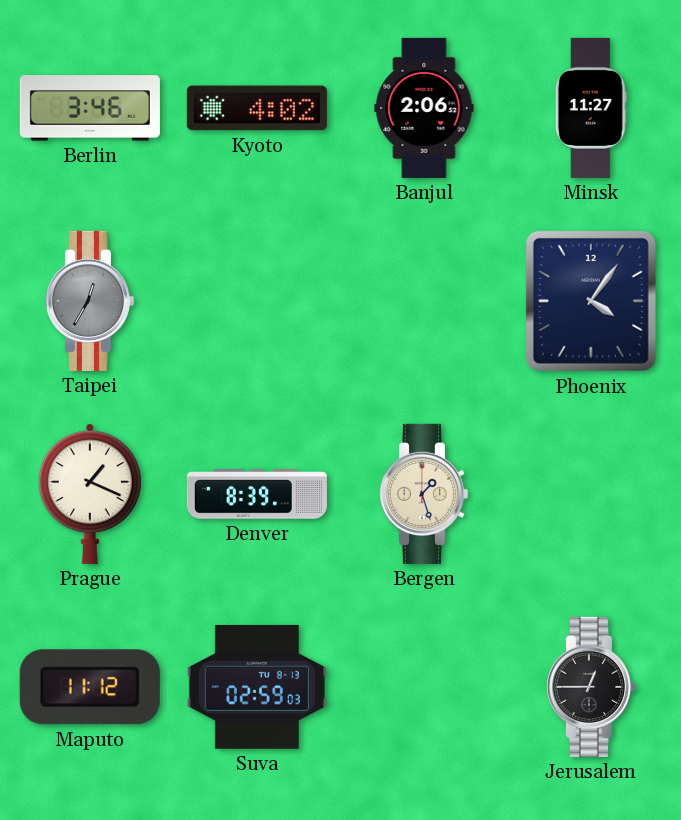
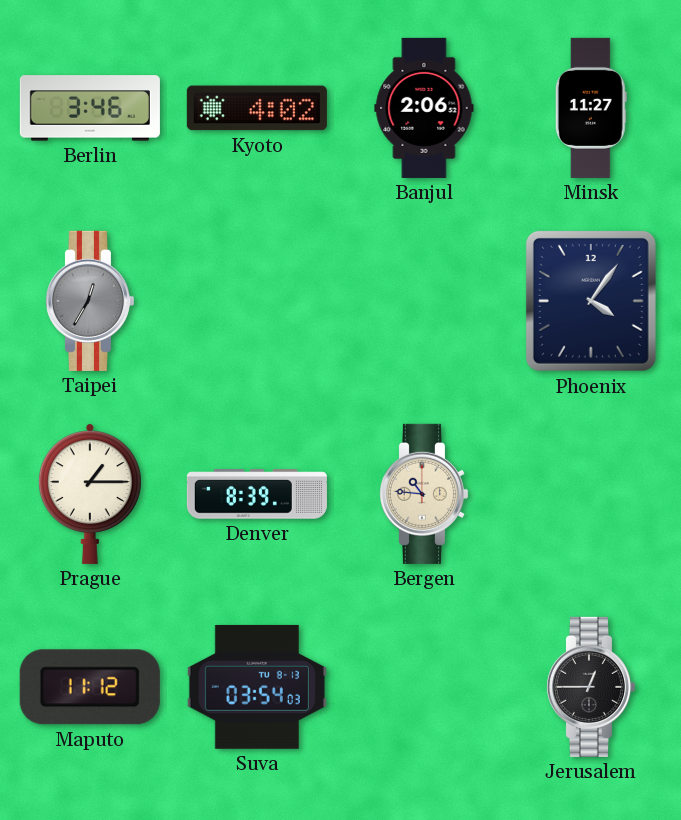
Prague: 1:19 -> 1:15 (90, 494)
Bergen: 1:27 -> 10:46 (423, 494)
Suva: 02:59 -> 03:54 (257, 687)
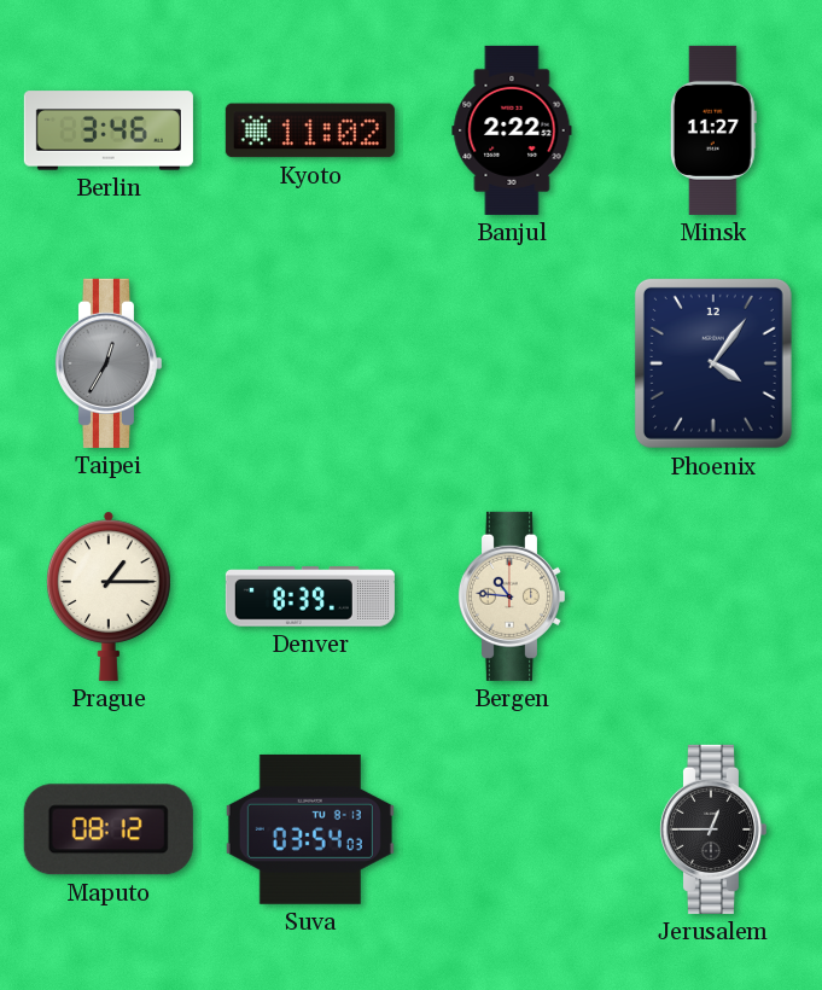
Kyoto: 4:02 -> 11:02 (310, 130)
Banjul: 2:06 -> 2:22 (512, 130)
Maputo: 11:12 -> 08:12 (109, 829)
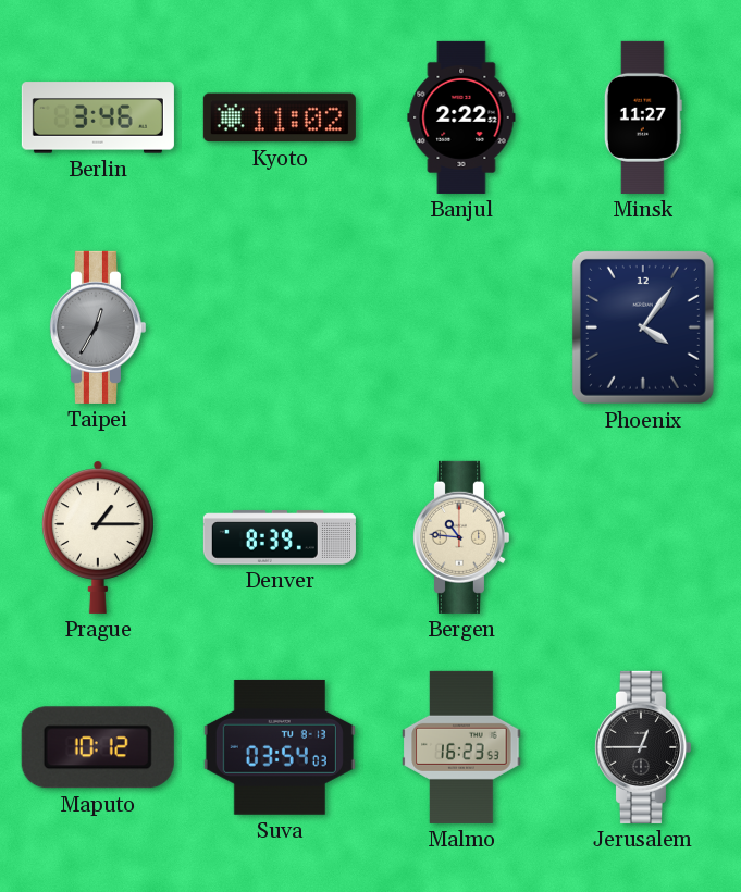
Maputo: 08:12 -> 10:12 (98, 747)
Malmo: none -> 16:23 (461, 747)
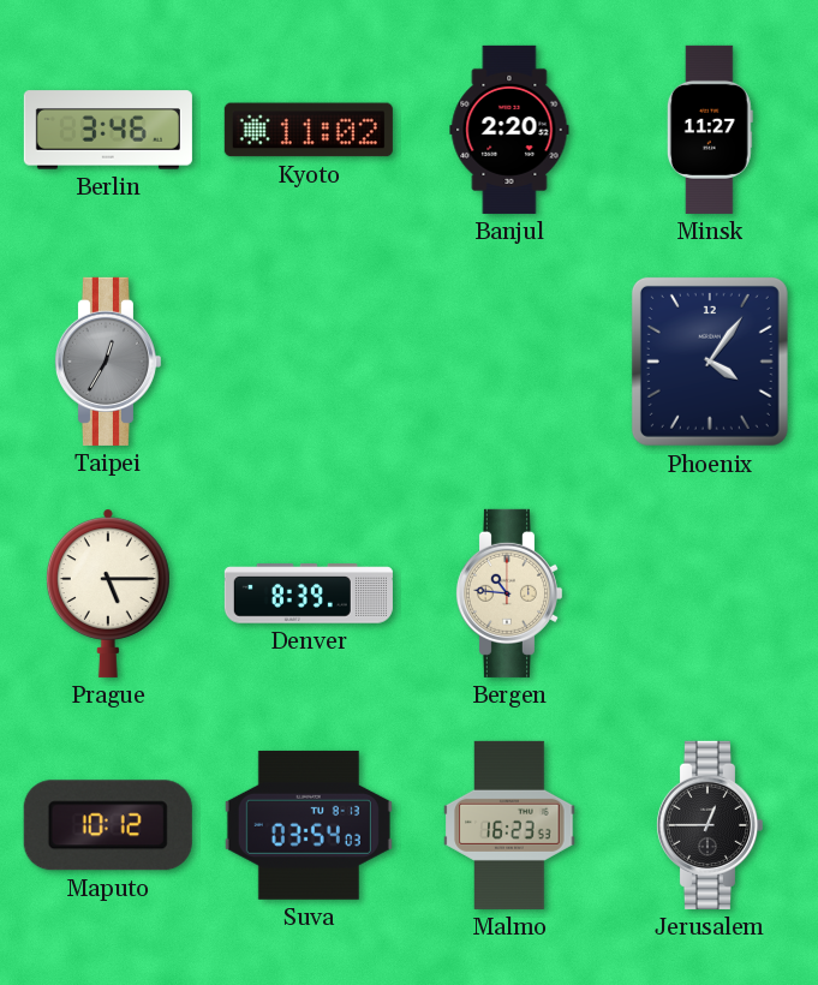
Banjul: 2:22 -> 2:20 (509, 130)
Prague: 1:15 -> 5:15 (108, 593)
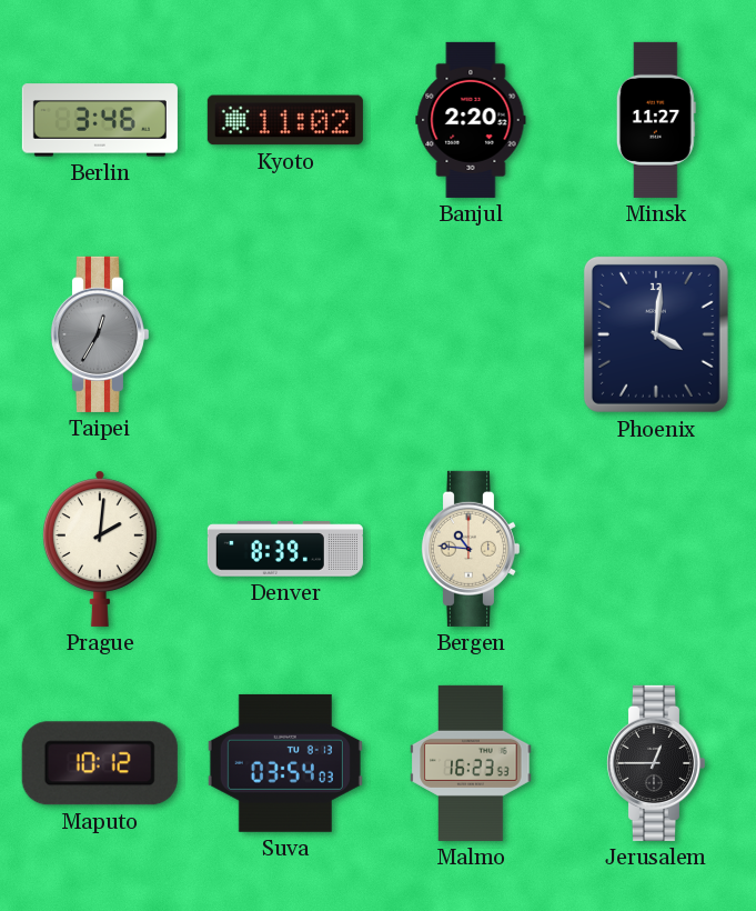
Phoenix: 4:06 -> 4:01 (656, 334)
Prague: 5:15 -> 2:01 (100, 549)
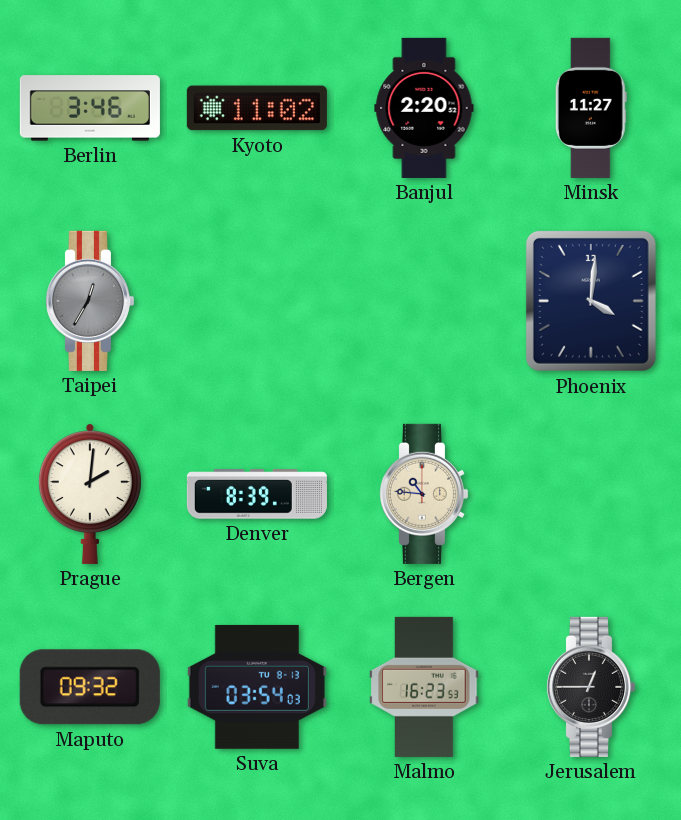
Maputo: 10:12 -> 09:32 (90, 687)
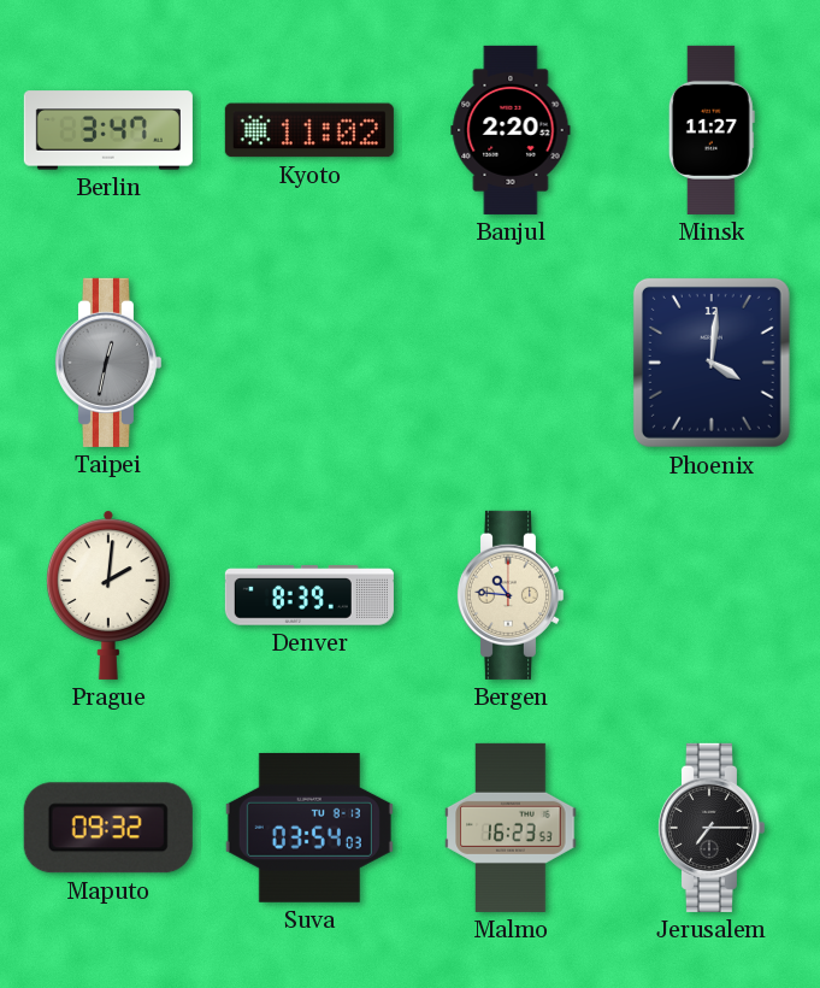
Berlin: 3:46 -> 3:47 (108, 130)
Taipei: 12:35 -> 12:32 (107, 363)
Jerusalem: 12:45 -> 7:15 (710, 828)
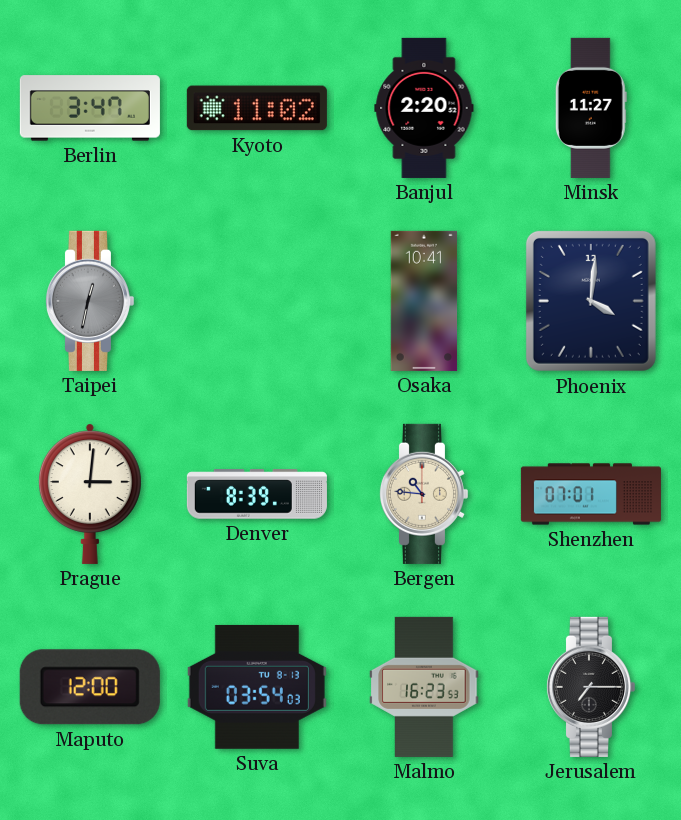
Osaka: none -> 10:41 (424, 301)
Prague: 2:01 -> 3:01 (90, 494)
Shenzhen: none -> 07:01 (591, 494)
Maputo: 09:32 -> 12:00 (90, 687)
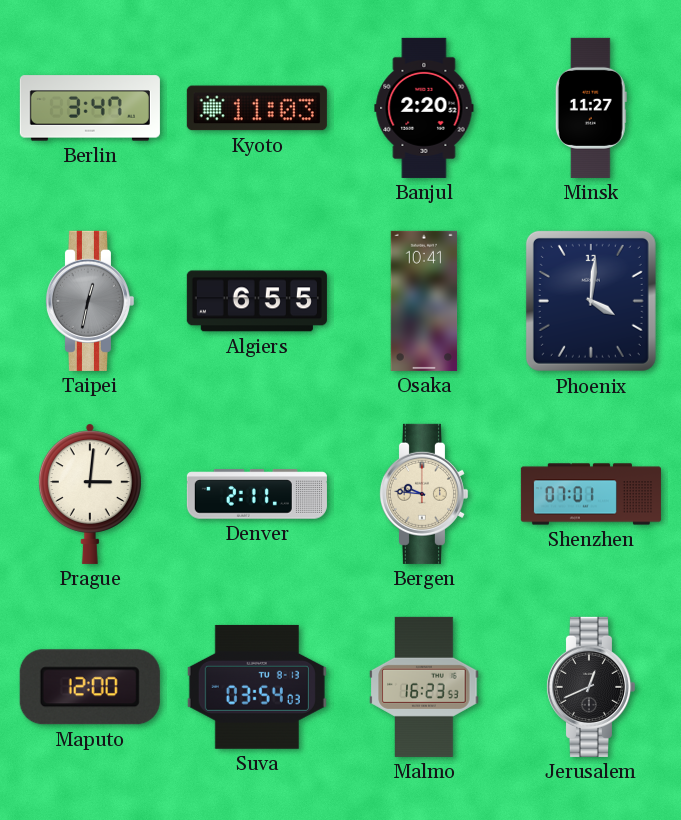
Kyoto: 11:02 -> 11:03 (257, 108)
Algiers: none -> 6:55 (257, 301)
Denver: 8:39 -> 2:11 (257, 494)
Bergen: 10:46 -> 9:46 (423, 494)
Jerusalem: 7:15 -> 12:41 (590, 687)
